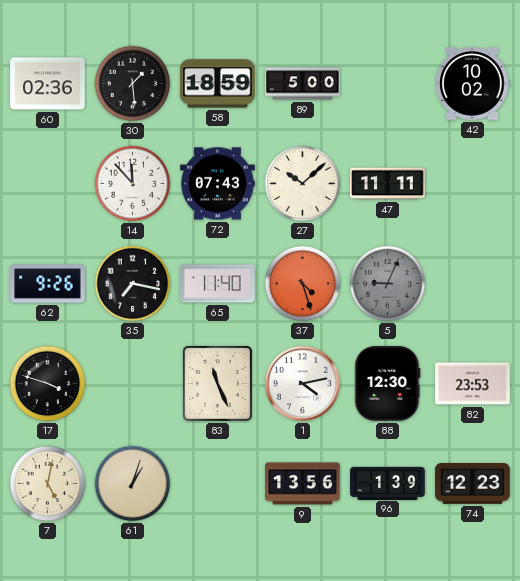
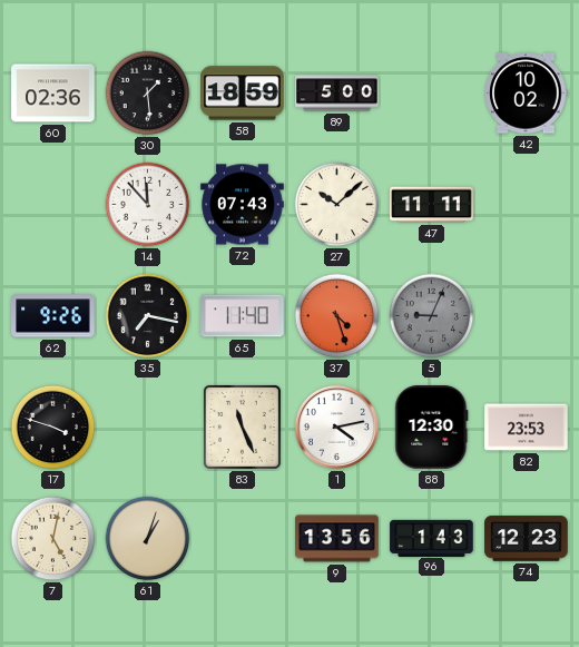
96: 1:39 -> 1:43 (432, 538)
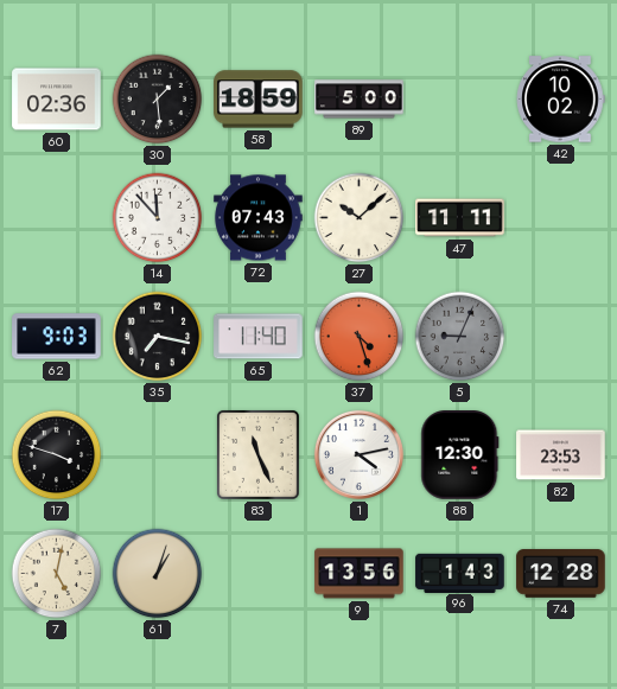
62: 9:26 -> 9:03 (57, 337)
74: 12:23 -> 12:28 (561, 574)
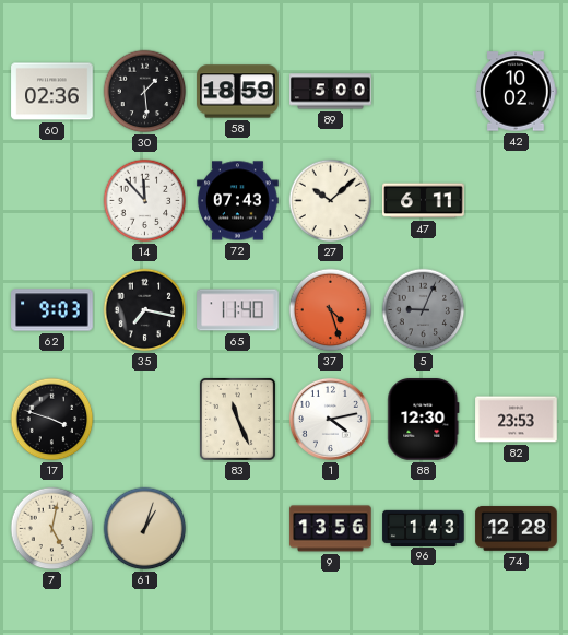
47: 11:11 -> 6:11 (424, 201)
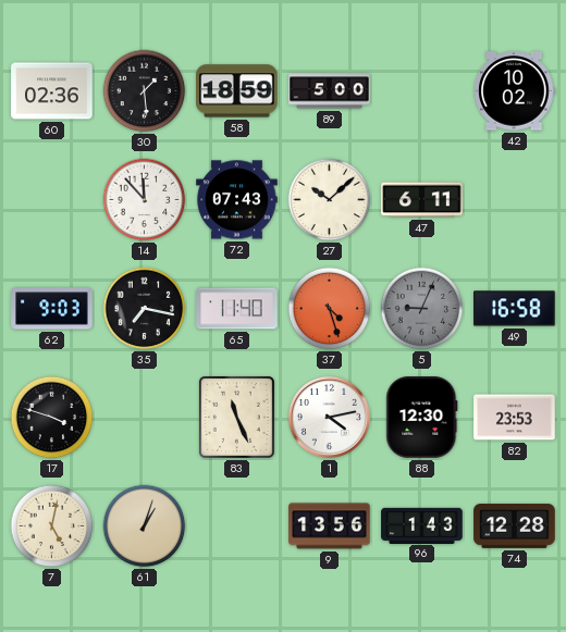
49: none -> 16:58 (515, 309)
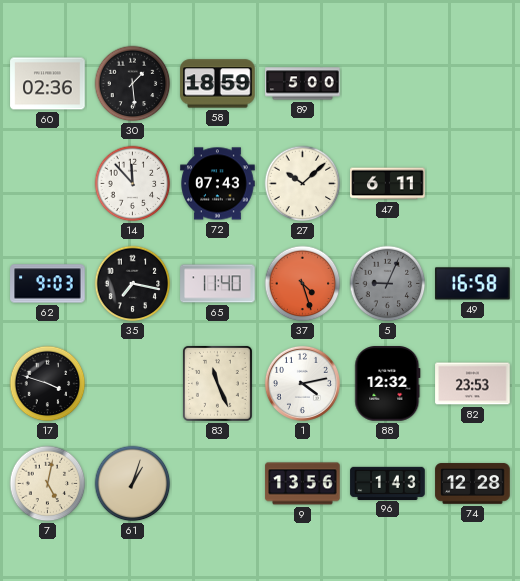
42: 10:02 -> none (514, 91)
88: 12:30 -> 12:32 (388, 384)
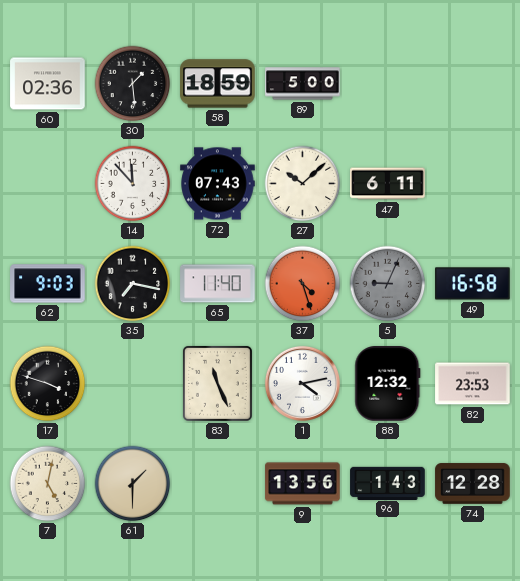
61: 1:03 -> 1:30 (133, 484)
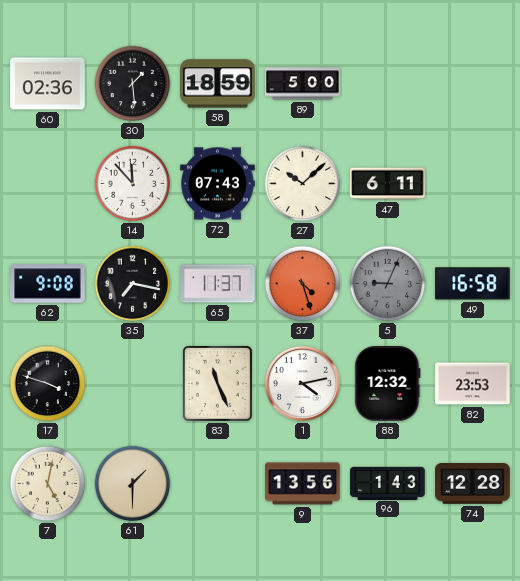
62: 9:03 -> 9:08 (48, 284)
65: 11:40 -> 11:37 (218, 284)
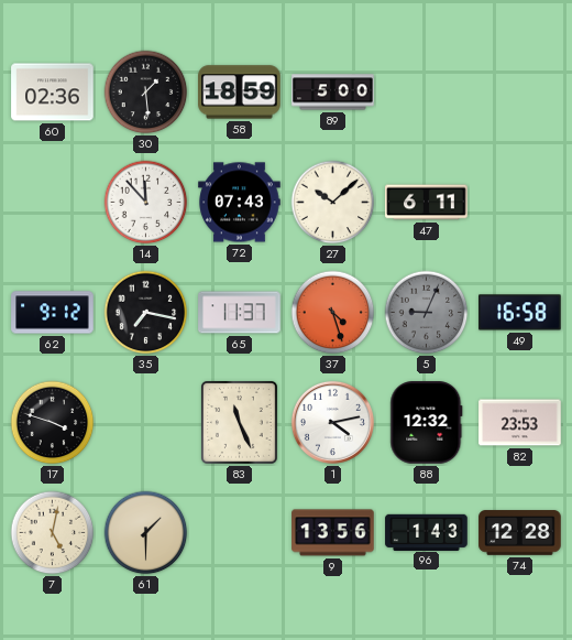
62: 9:08 -> 9:12 (53, 313)
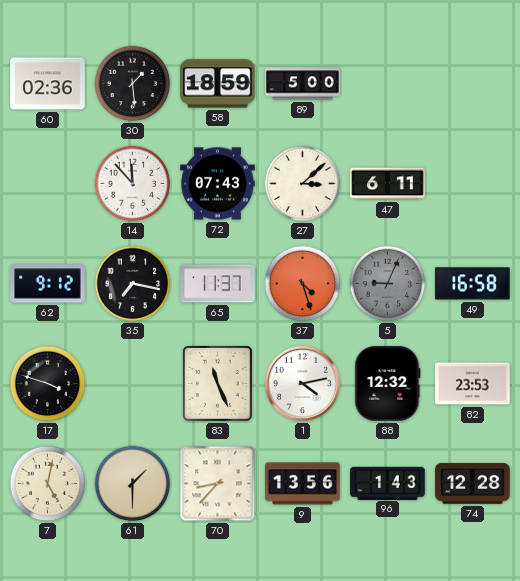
27: 10:08 -> 3:08 (303, 184)
70: none -> 8:37 (218, 484)
